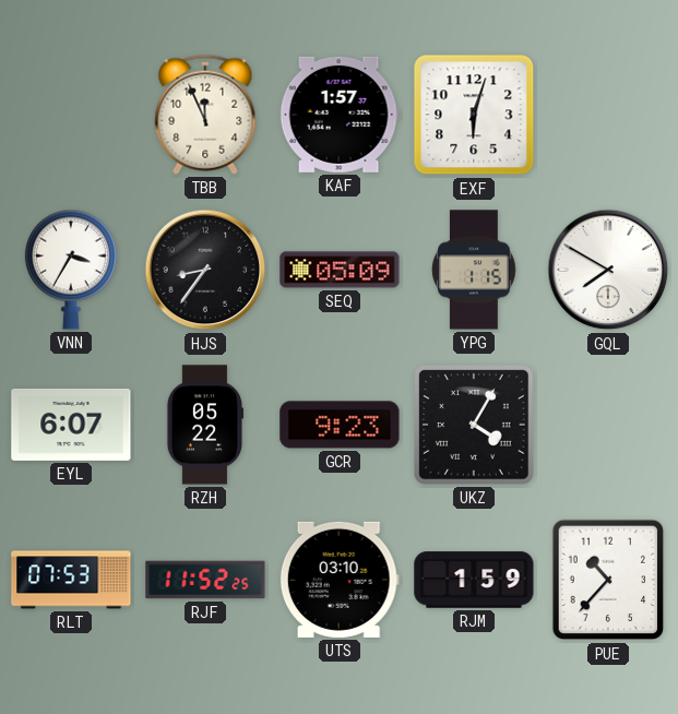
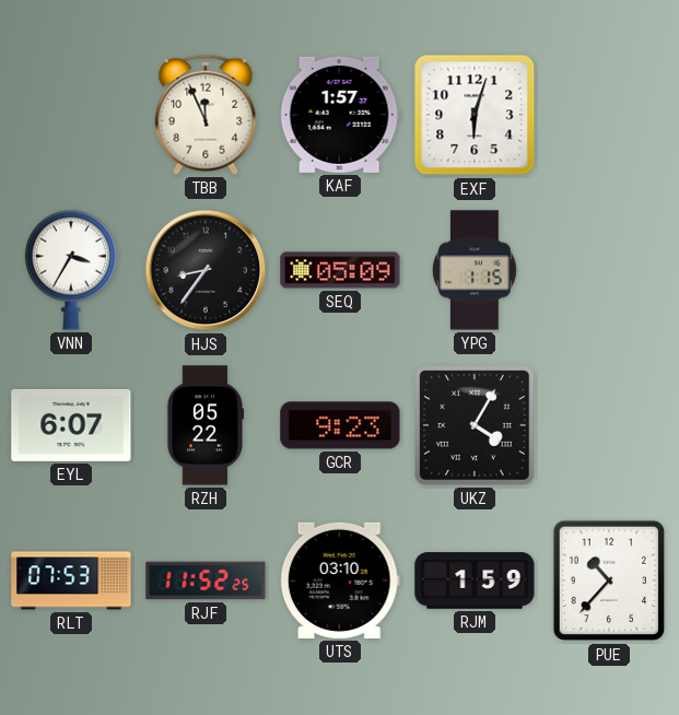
GQL: 7:50 -> none (608, 270)
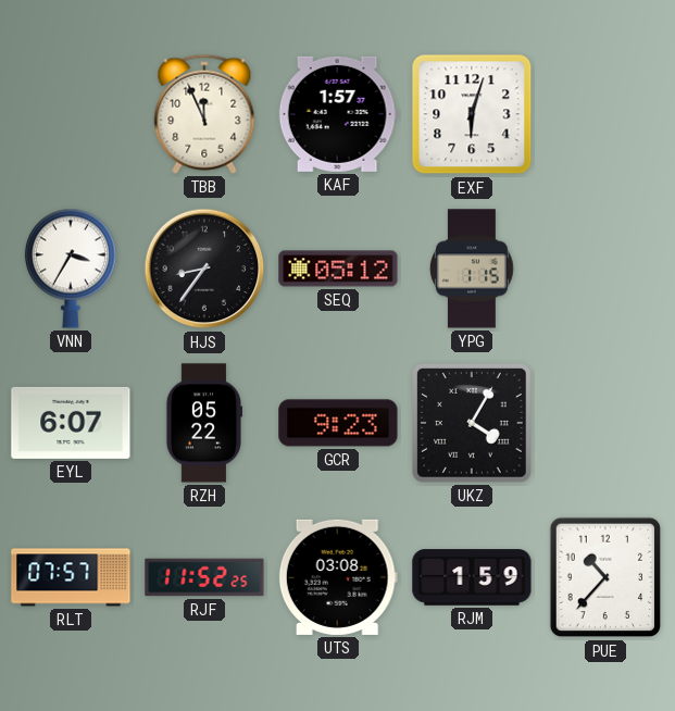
SEQ: 05:09 -> 05:12 (338, 269)
RLT: 07:53 -> 07:57 (71, 577)
UTS: 03:10 -> 03:08 (338, 577)
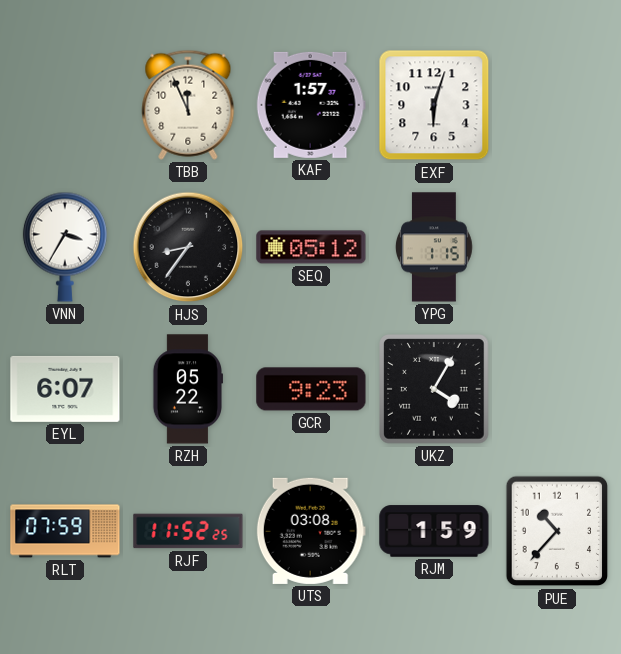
RLT: 07:57 -> 07:59 (65, 531)
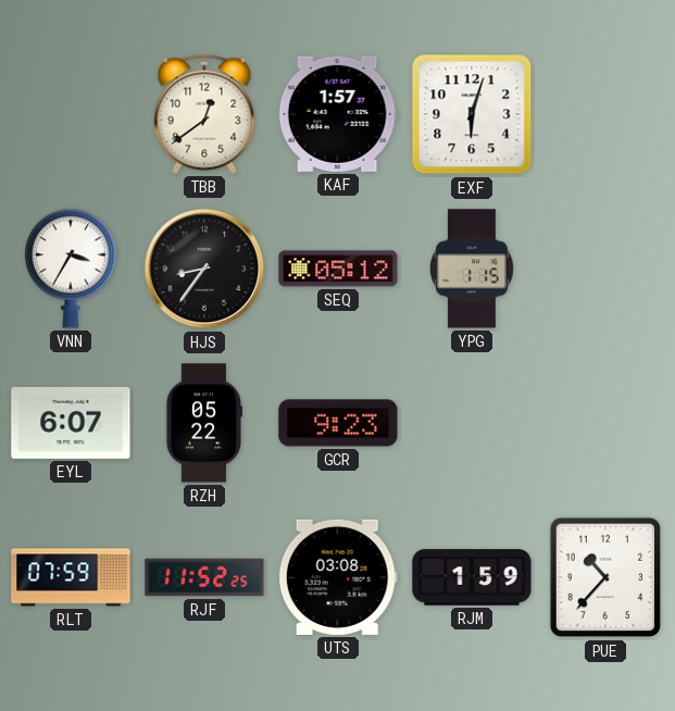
TBB: 11:56 -> 12:39 (204, 114)
UKZ: 4:05 -> none (435, 390)
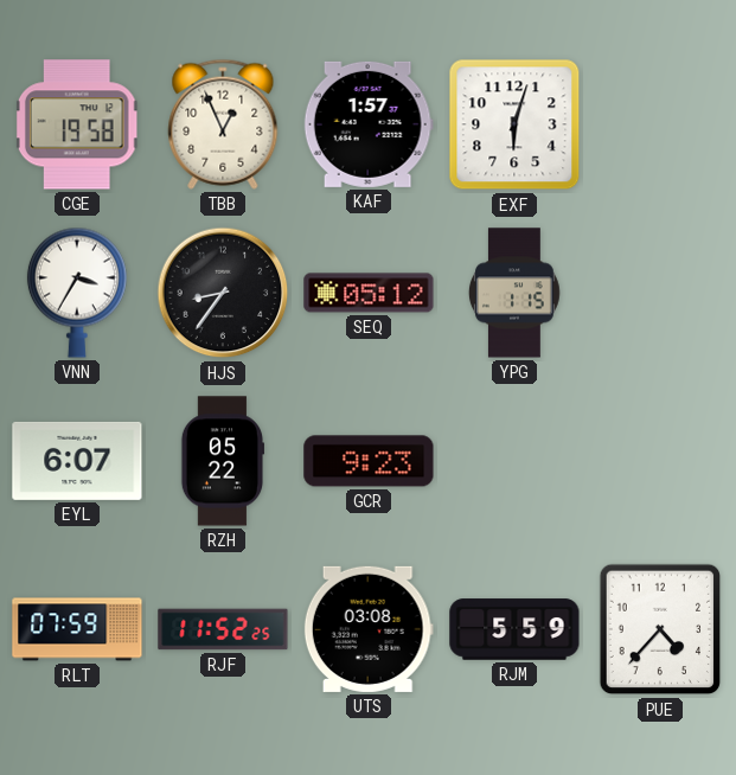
CGE: none -> 19:58 (77, 124)
TBB: 12:39 -> 12:56 (223, 124)
RJM: 1:59 -> 5:59 (514, 629)
PUE: 10:37 -> 4:37 (660, 629)
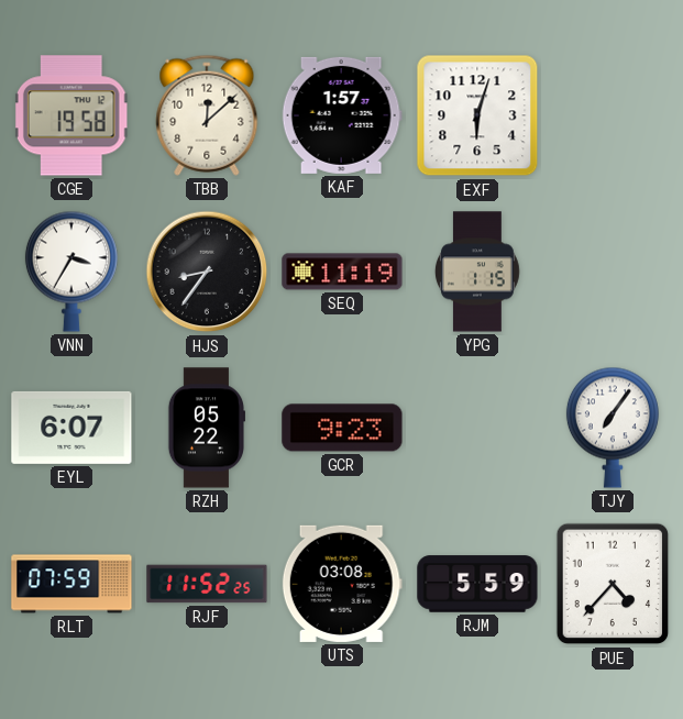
TBB: 12:56 -> 12:08 (207, 115)
SEQ: 05:12 -> 11:19 (342, 272)
TJY: none -> 7:06 (613, 428)
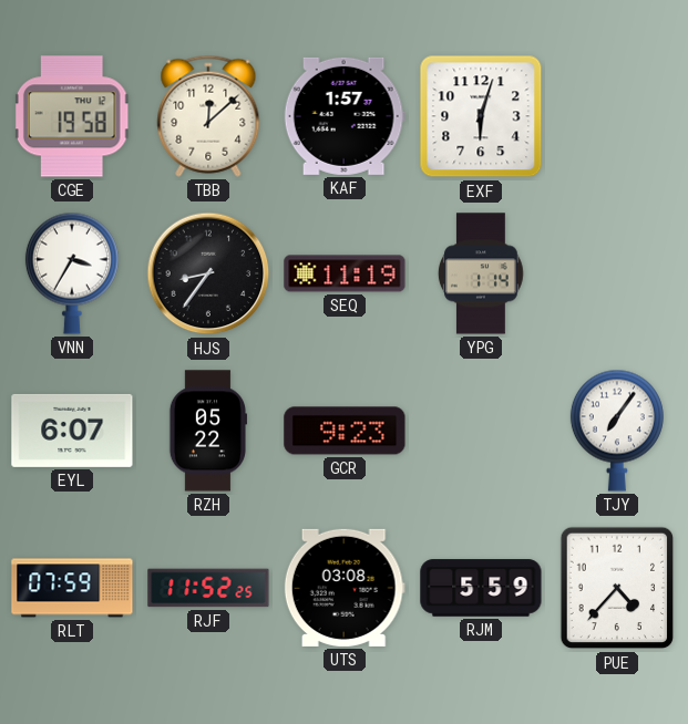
YPG: 1:15 -> 1:14 (481, 273)
